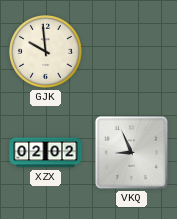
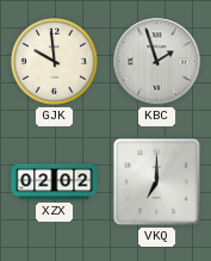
KBC: none -> 1:57 (157, 62)
VKQ: 8:56 -> 7:00 (156, 181)
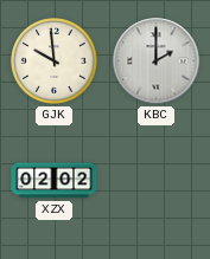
KBC: 1:57 -> 2:00 (157, 61)
VKQ: 7:00 -> none (156, 181)
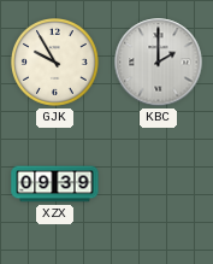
GJK: 9:59 -> 9:55 (55, 63)
XZX: 02:02 -> 09:39 (55, 184)
